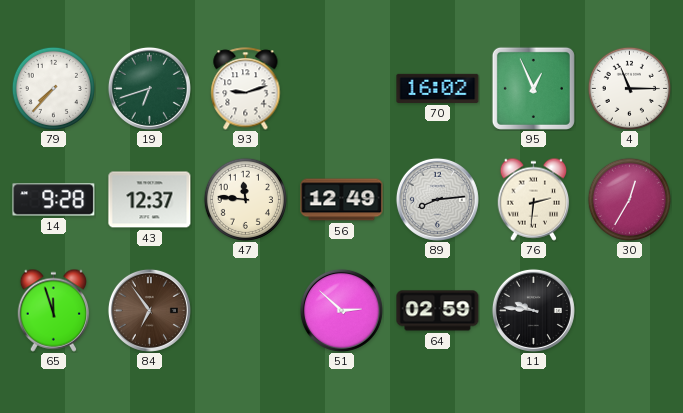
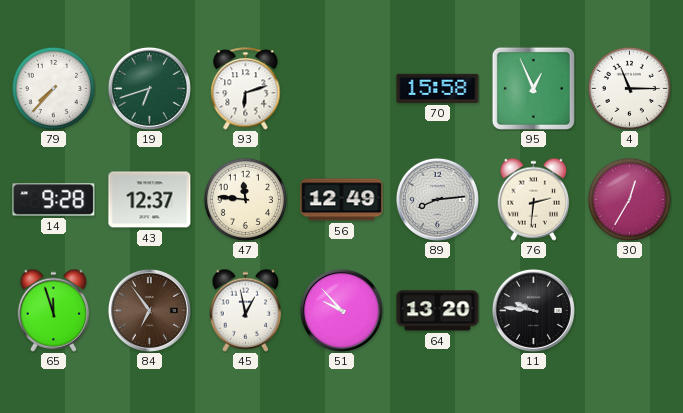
93: 9:12 -> 6:12 (246, 89)
70: 16:02 -> 15:58 (438, 88)
45: none -> 12:58 (246, 310)
51: 2:52 -> 9:53 (341, 310)
64: 02:59 -> 13:20 (438, 311)
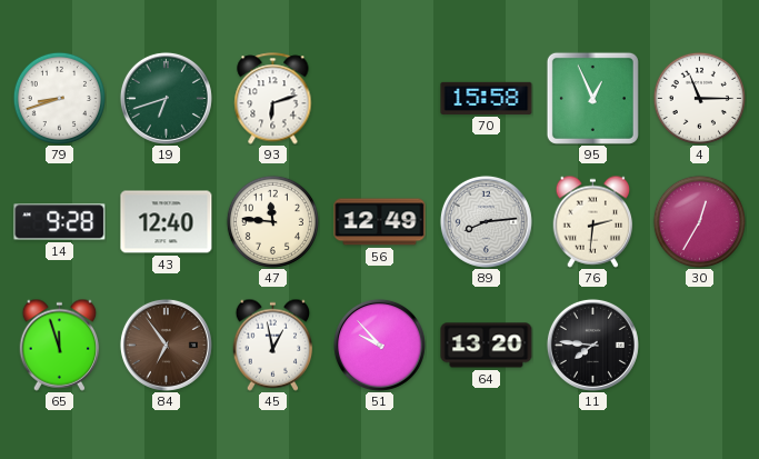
79: 7:37 -> 8:42 (59, 98)
43: 12:37 -> 12:40 (167, 222)
11: 9:46 -> 7:46 (592, 345)
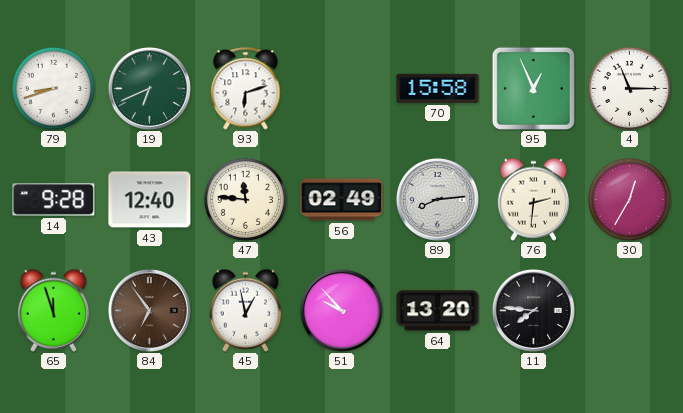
19: 6:42 -> 6:41 (149, 88)
56: 12:49 -> 02:49 (342, 200)
